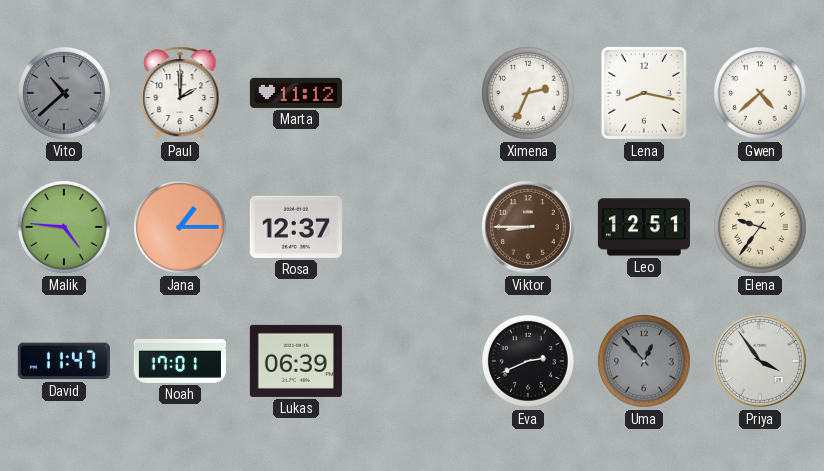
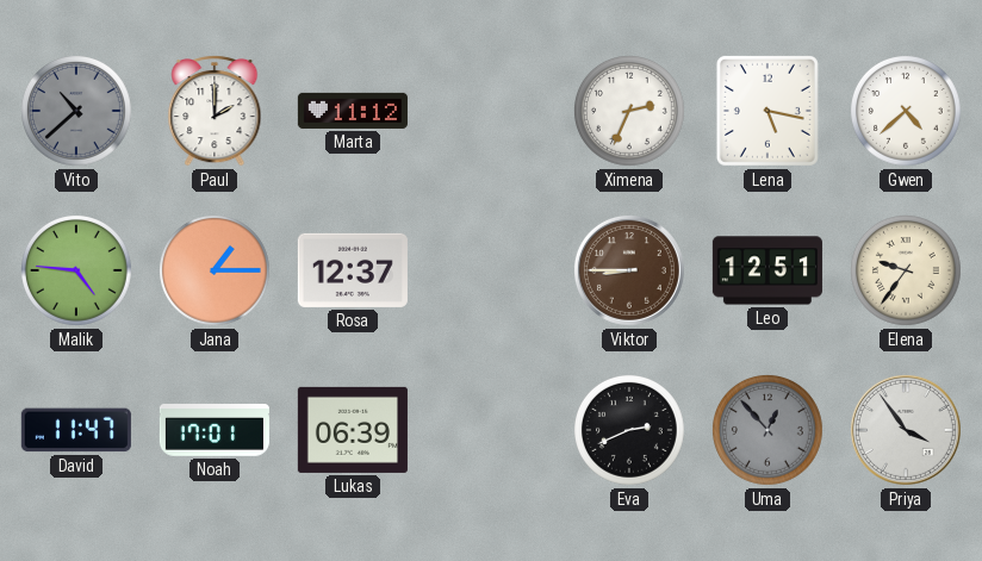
Lena: 8:17 -> 5:17 (767, 111)
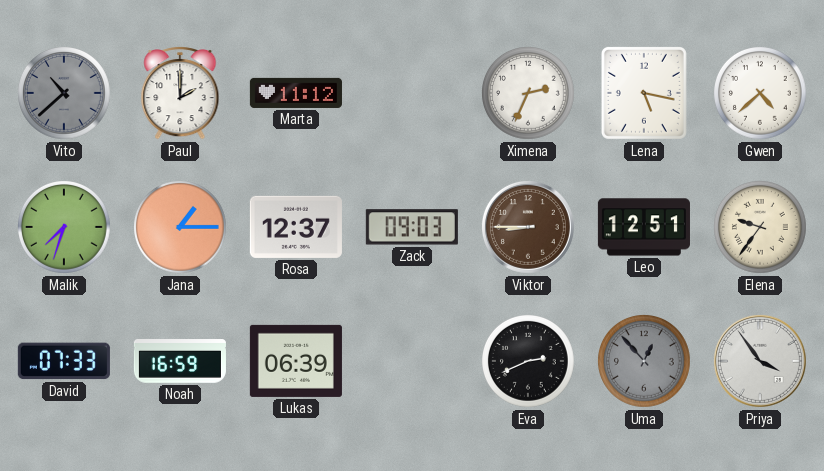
Malik: 4:46 -> 7:33 (65, 228)
Zack: none -> 09:03 (412, 227)
David: 11:47 -> 07:33 (64, 361)
Noah: 17:01 -> 16:59 (180, 362)
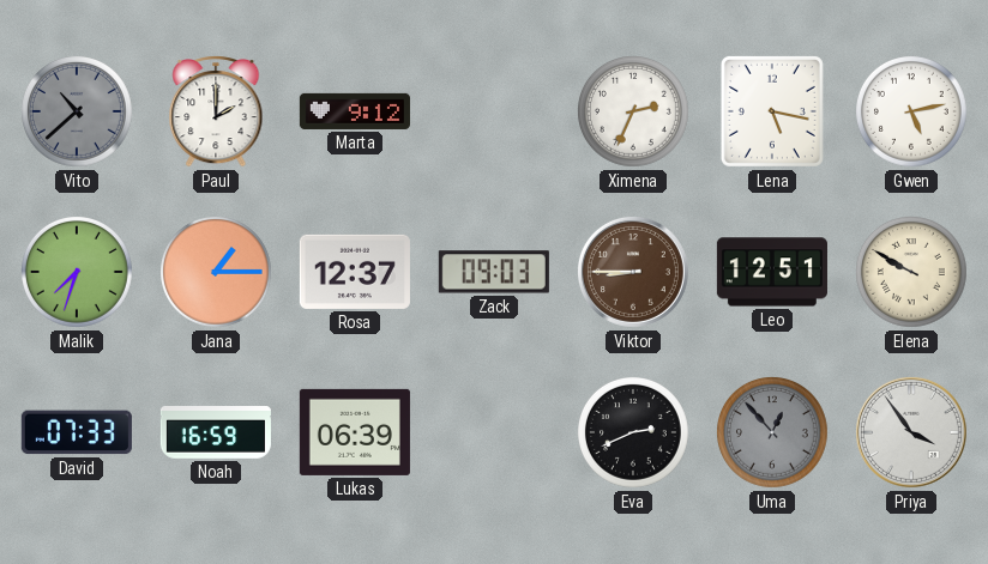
Marta: 11:12 -> 9:12 (355, 111)
Gwen: 4:38 -> 5:13 (912, 113)
Elena: 9:36 -> 9:50 (912, 273)
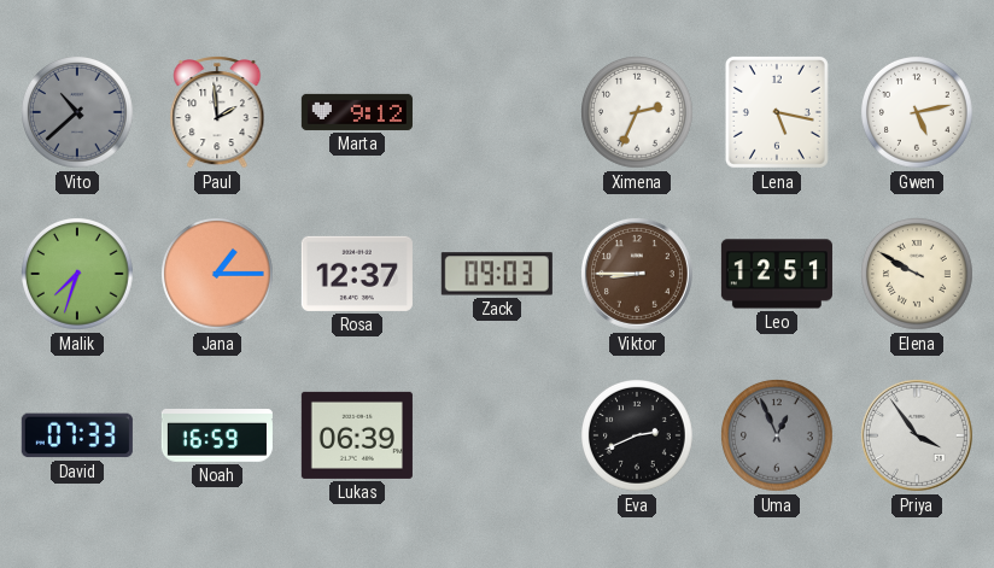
Paul: 2:00 -> 1:59 (217, 112)
Uma: 12:53 -> 12:56 (778, 437)
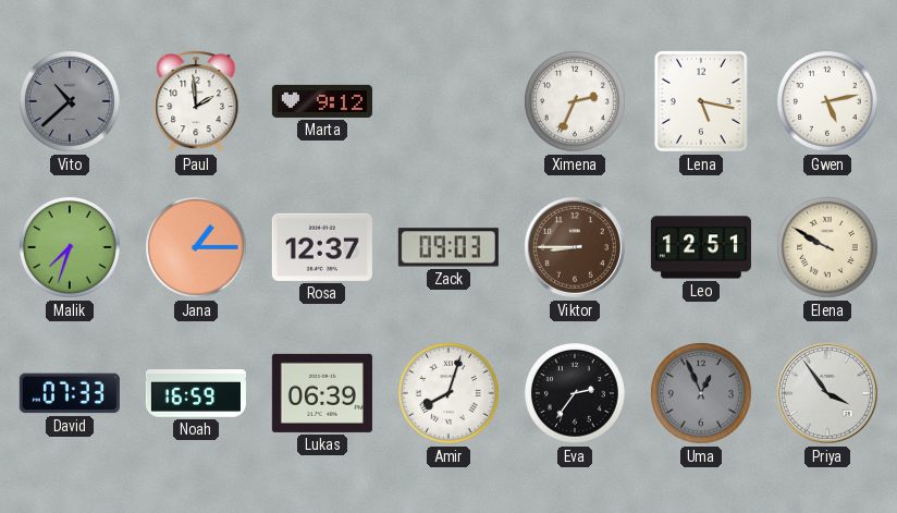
Amir: none -> 8:03 (450, 394)
Eva: 2:41 -> 2:36 (576, 394)
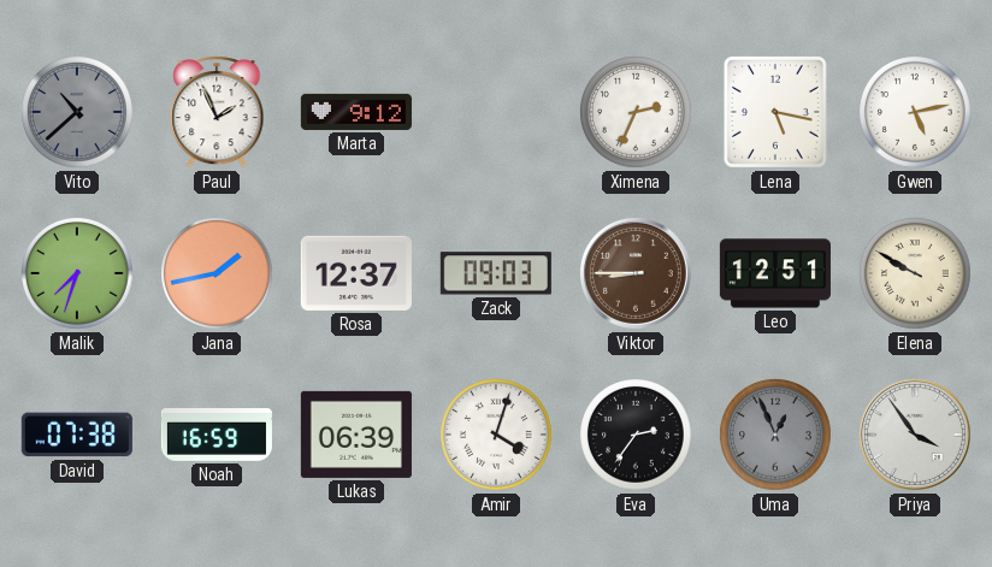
Paul: 1:59 -> 1:56 (217, 112)
Jana: 1:15 -> 1:43 (218, 274)
David: 07:33 -> 07:38 (77, 435)
Amir: 8:03 -> 4:03 (497, 436)
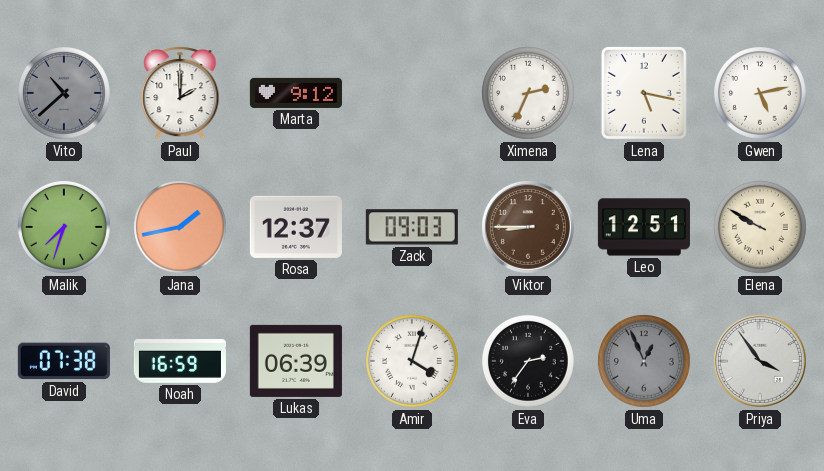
Paul: 1:56 -> 2:00 (180, 93)
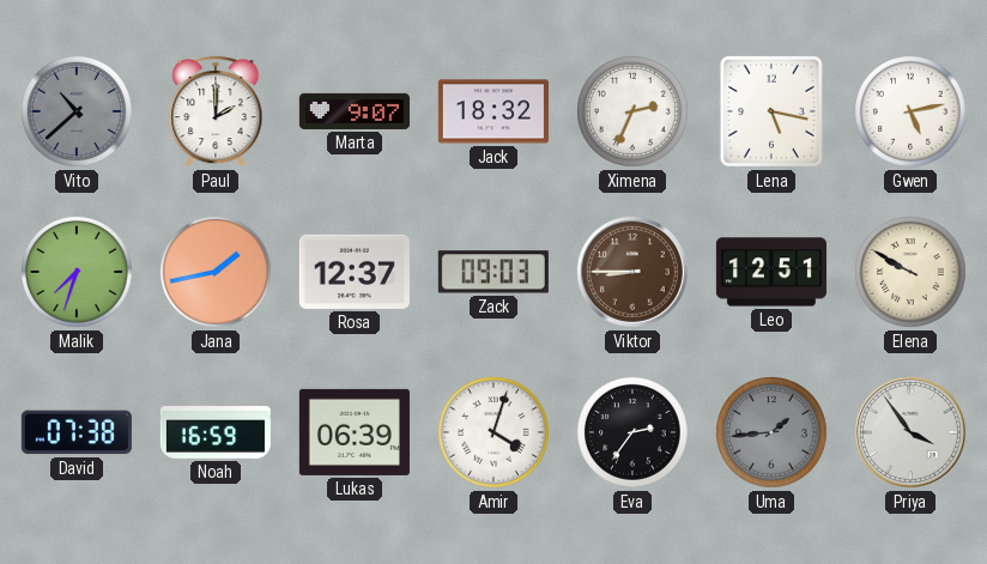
Marta: 9:12 -> 9:07 (355, 111)
Jack: none -> 18:32 (493, 111)
Uma: 12:56 -> 1:44 (773, 433)
